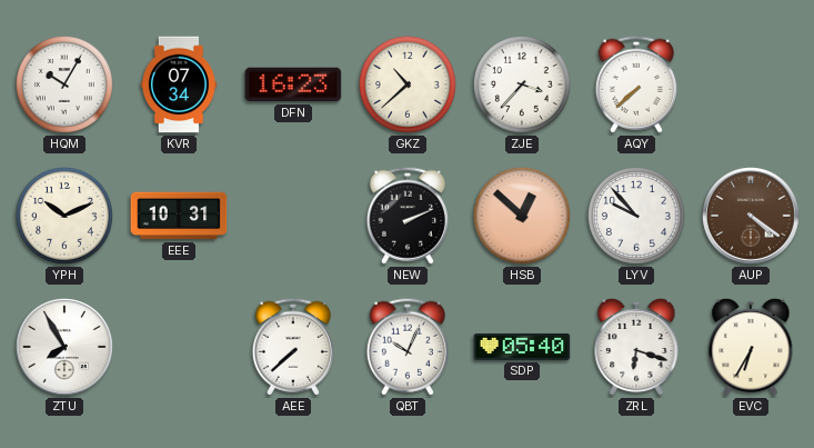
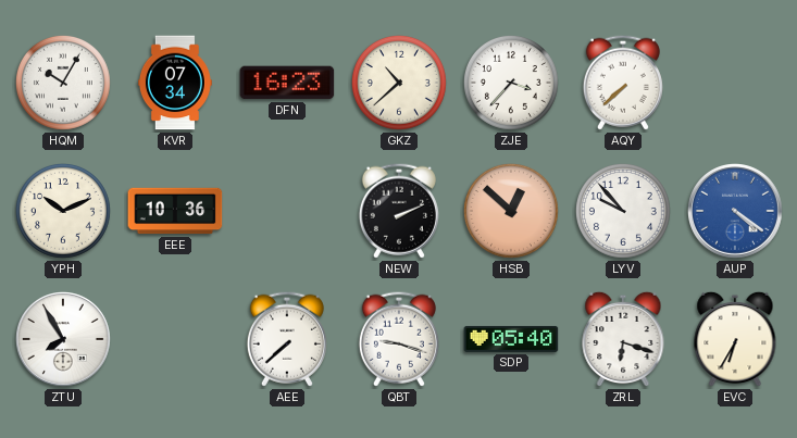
EEE: 10:31 -> 10:36 (175, 211)
AUP dial: brown -> blue (736, 212)
QBT: 10:04 -> 9:18 (399, 339)
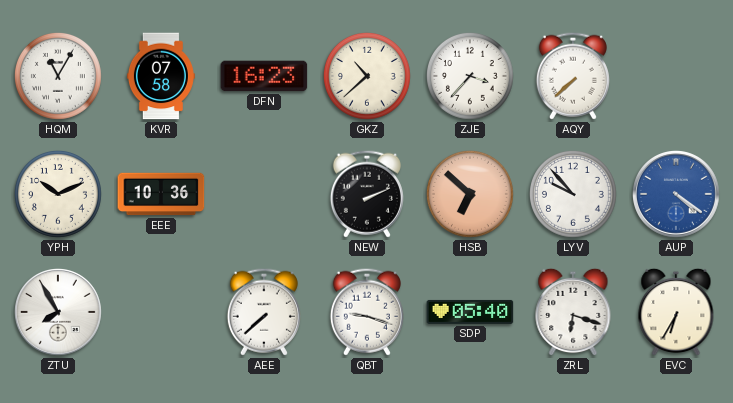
HQM: 10:05 -> 11:05 (58, 76)
KVR: 07:34 -> 07:58 (161, 76)
HSB: 12:52 -> 6:52 (470, 194)
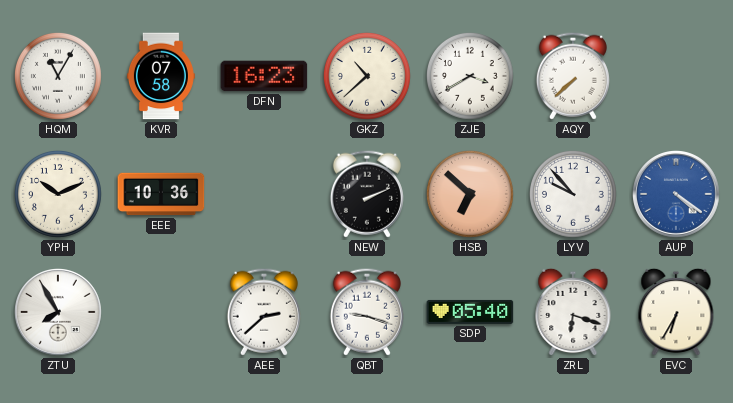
ZJE: 3:37 -> 3:40 (470, 76)
AEE: 7:38 -> 2:38 (264, 312)
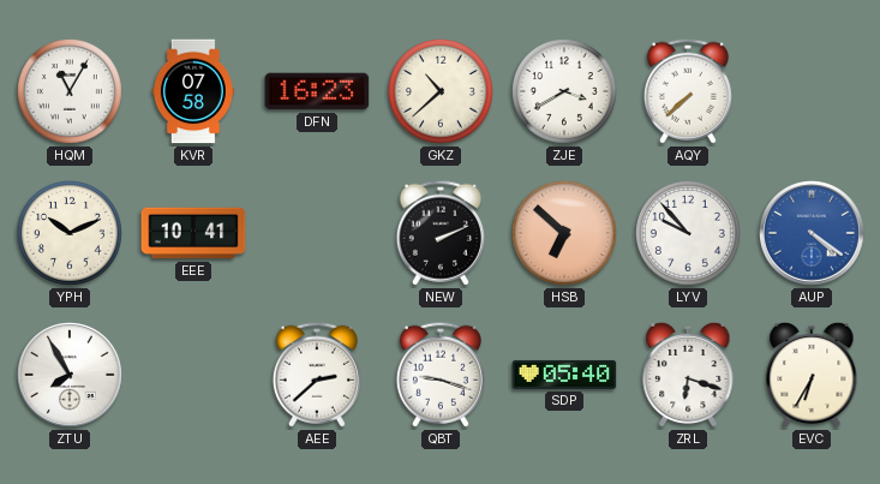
EEE: 10:36 -> 10:41 (193, 233)
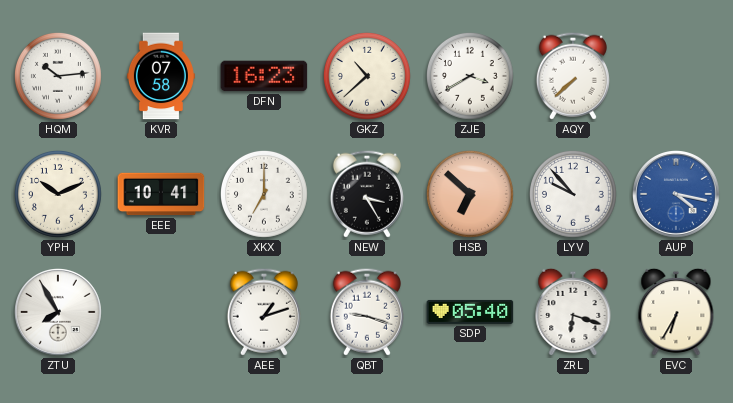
HQM: 11:05 -> 10:14 (58, 76)
XKX: none -> 7:00 (264, 194)
NEW: 2:11 -> 3:25 (367, 194)
AUP: 4:21 -> 4:17 (677, 195)
AEE: 2:38 -> 1:12 (264, 312)
